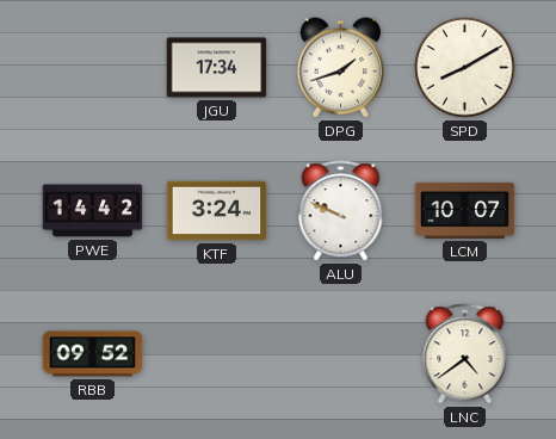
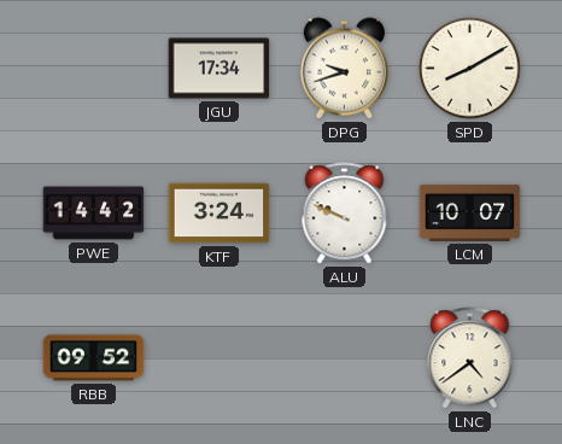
DPG: 1:42 -> 9:42 (344, 69)
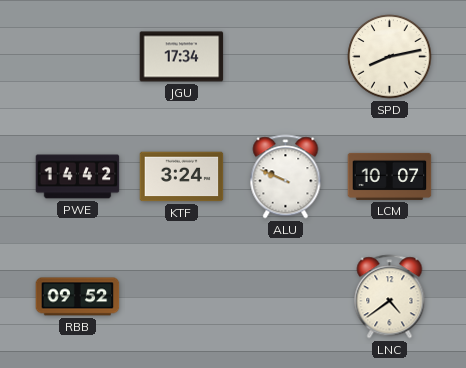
DPG: 9:42 -> none (344, 69)
SPD: 8:10 -> 8:13 (390, 57)
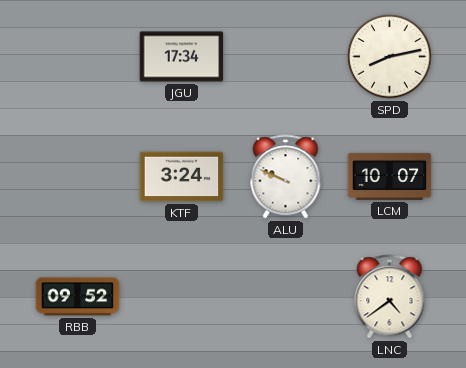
PWE: 14:42 -> none (78, 177)
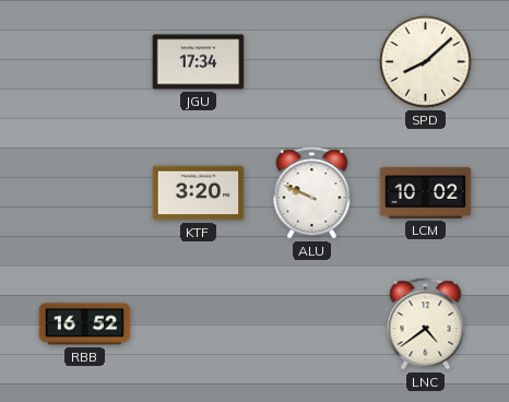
SPD: 8:13 -> 8:08 (426, 62)
KTF: 3:24 -> 3:20 (199, 193)
LCM: 10:07 -> 10:02 (426, 192)
RBB: 09:52 -> 16:52 (85, 324)
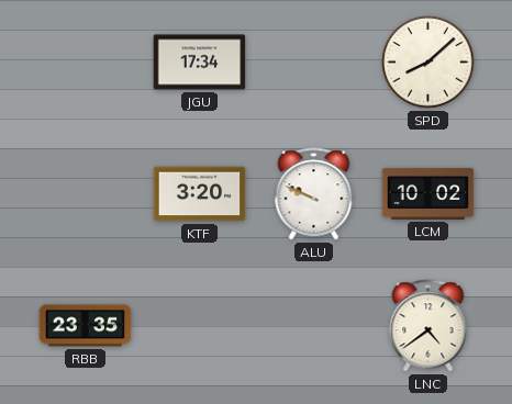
RBB: 16:52 -> 23:35 (86, 326)
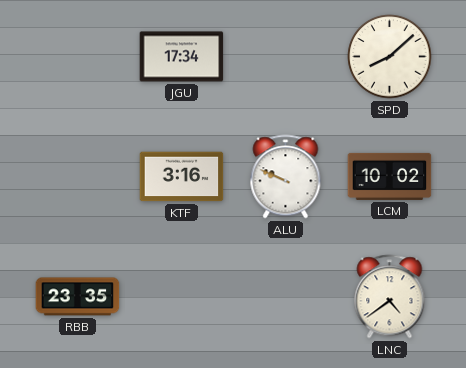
KTF: 3:20 -> 3:16 (182, 177)
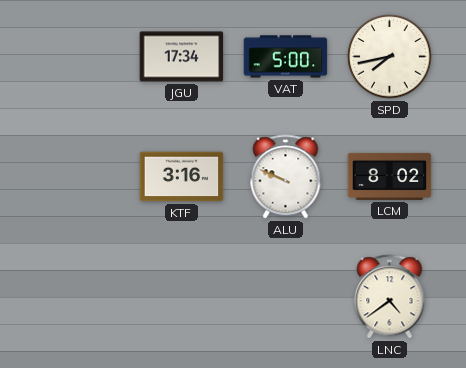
VAT: none -> 5:00 (286, 57)
SPD: 8:08 -> 7:43 (390, 57)
LCM: 10:02 -> 8:02 (390, 176)
RBB: 23:35 -> none (78, 297)
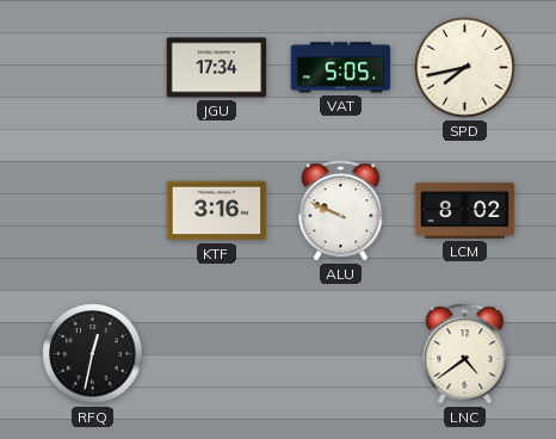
VAT: 5:00 -> 5:05 (341, 68)
RFQ: none -> 12:32 (93, 354)
